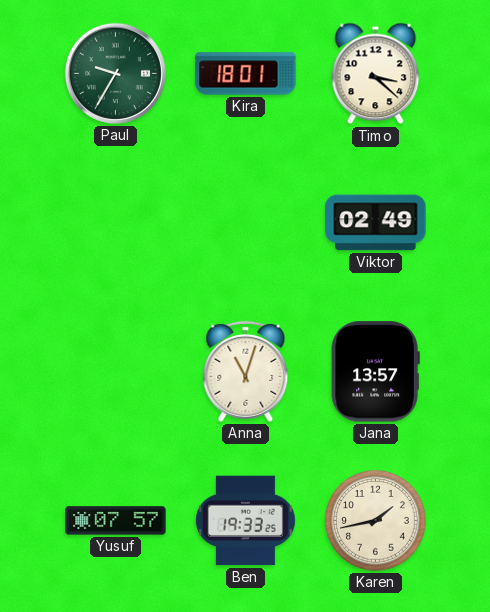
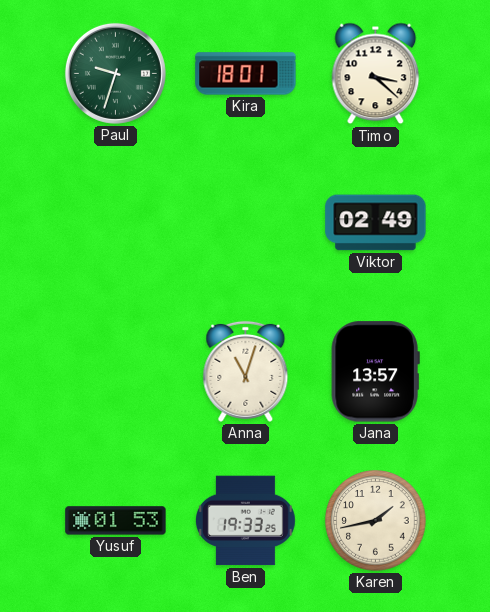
Paul: 9:35 -> 9:33 (115, 73)
Yusuf: 07:57 -> 01:53 (116, 521)
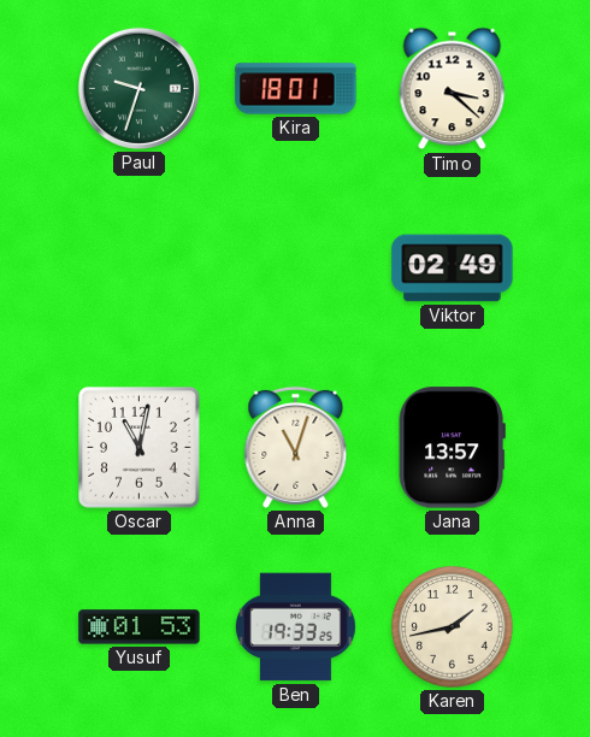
Oscar: none -> 11:02 (140, 448)
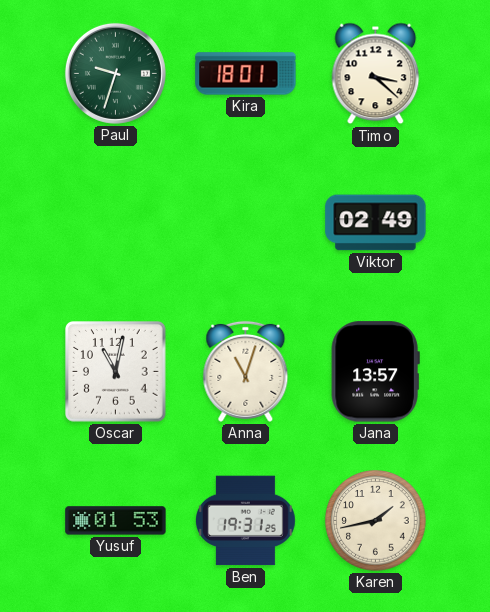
Ben: 19:33 -> 19:31 (245, 521)
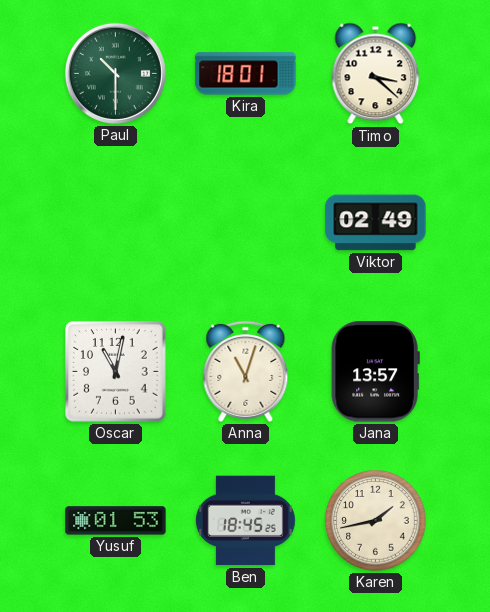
Paul: 9:33 -> 10:30 (115, 73)
Ben: 19:31 -> 18:45 (245, 521)
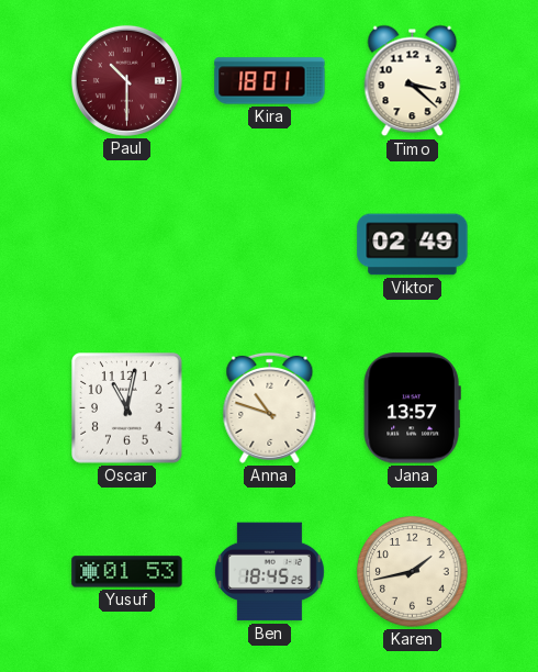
Paul dial: green -> burgundy (126, 80)
Anna: 11:03 -> 10:48 (270, 407)
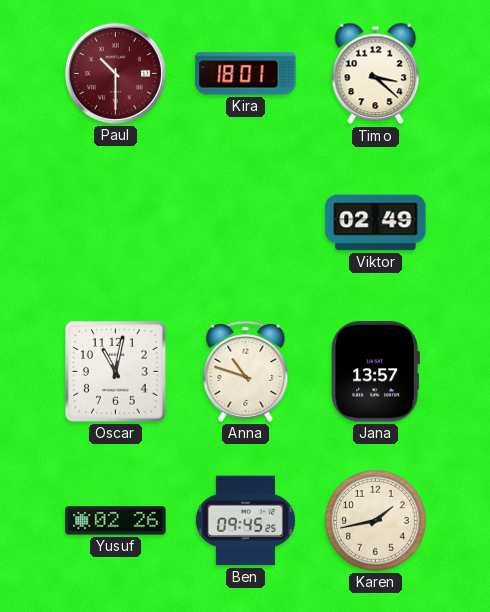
Yusuf: 01:53 -> 02:26 (116, 521)
Ben: 18:45 -> 09:45 (245, 521)
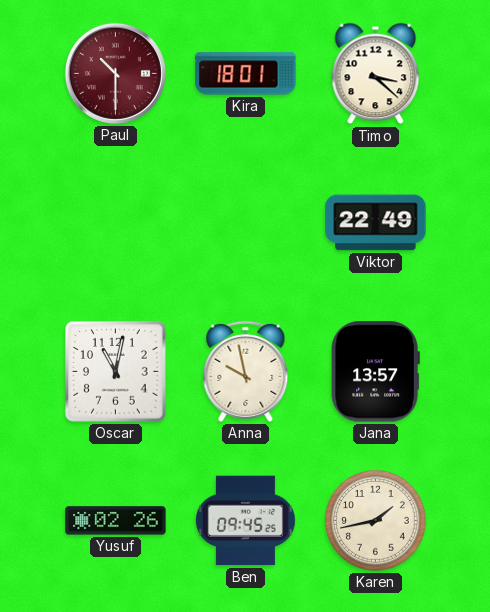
Viktor: 02:49 -> 22:49 (376, 223)
Anna: 10:48 -> 9:58 (246, 371)
